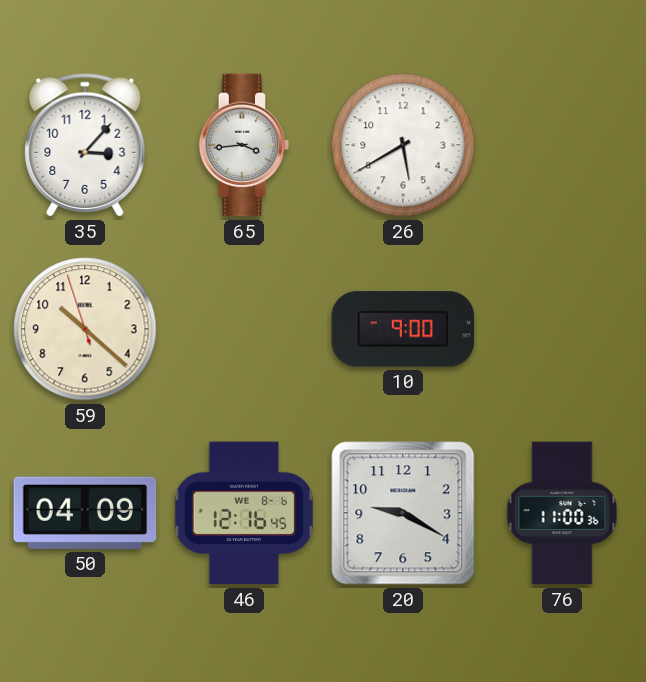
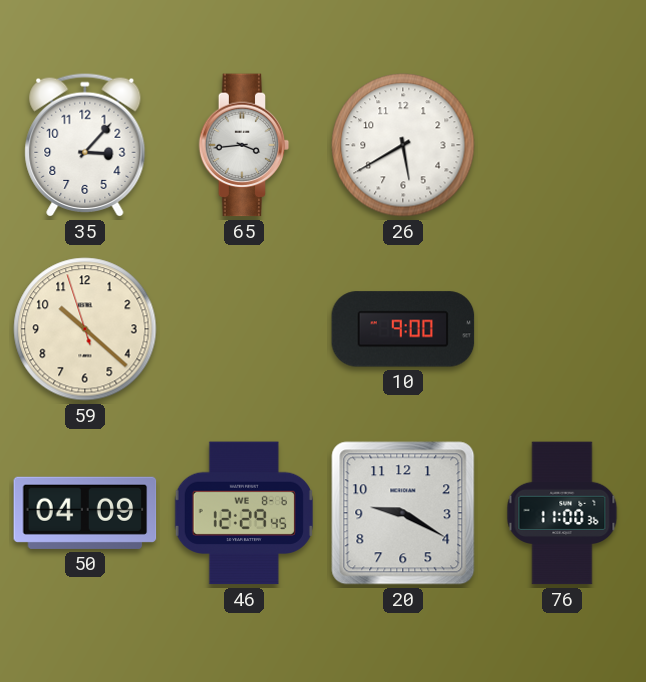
46: 12:16 -> 12:29 (244, 513)
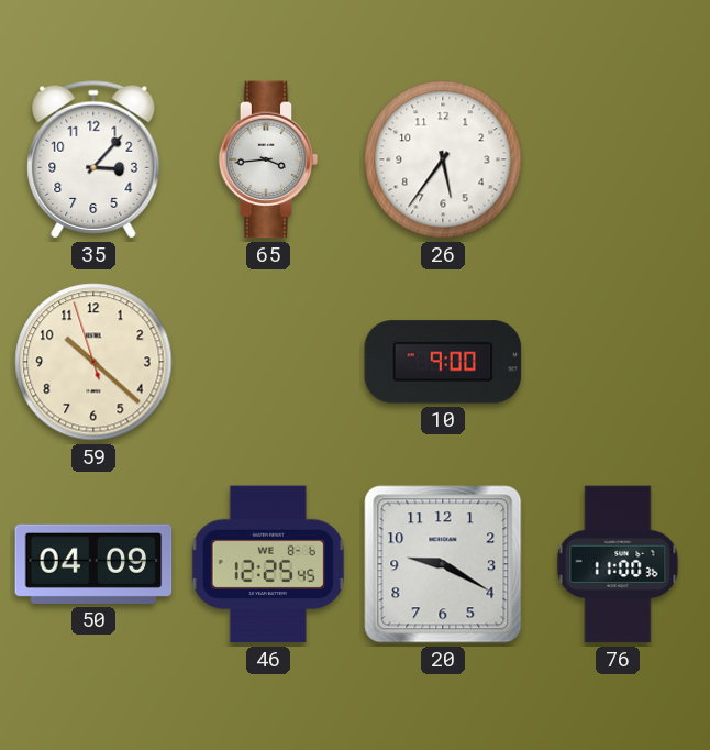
26: 5:40 -> 5:36 (443, 159)
46: 12:29 -> 12:25 (268, 564)
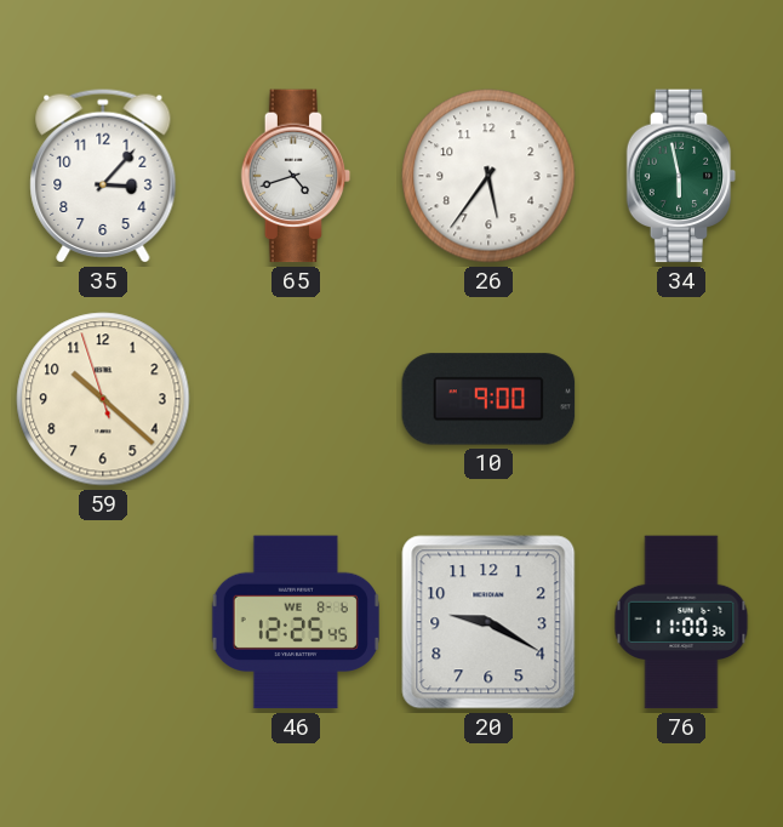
65: 3:44 -> 4:42 (296, 176)
34: none -> 5:58 (681, 176)
50: 04:09 -> none (93, 564)
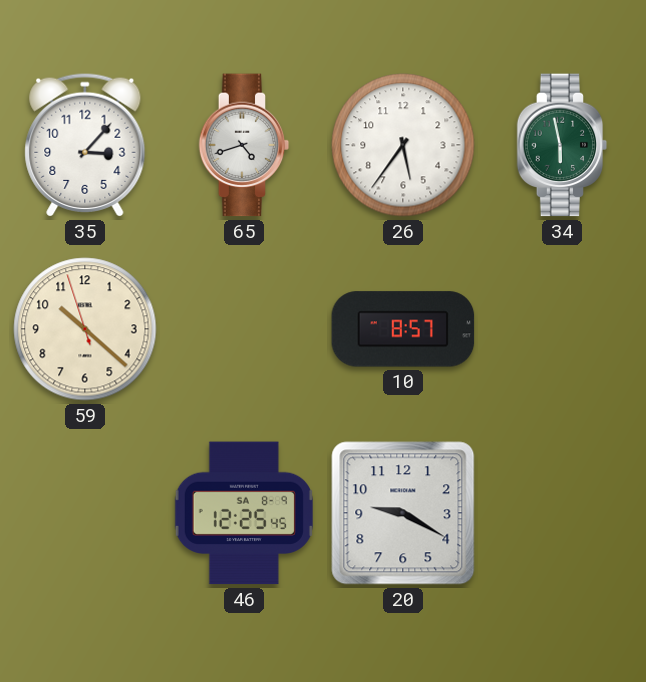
10: 9:00 -> 8:57 (403, 329)
46 date: WE 8-6 -> SA 8-9 (244, 513)
76: 11:00 -> none (681, 622)
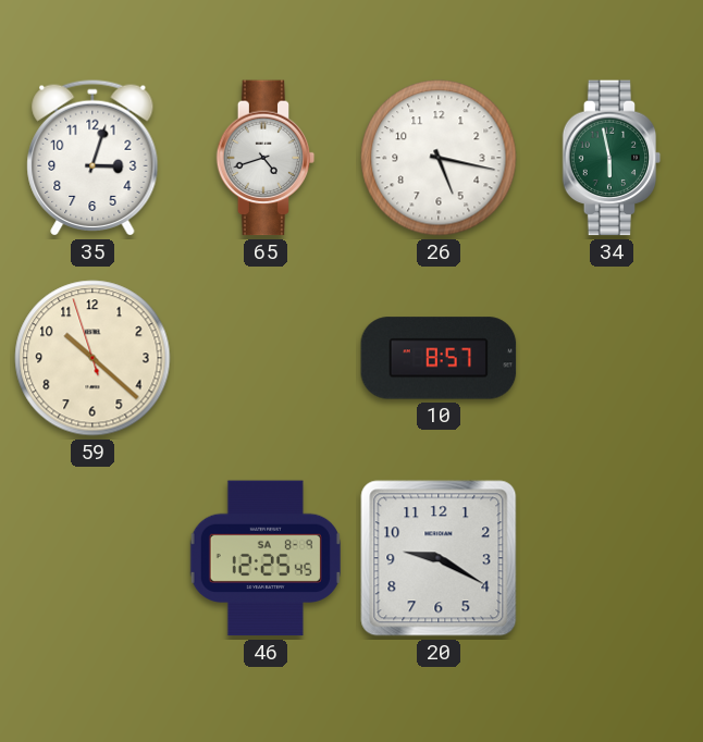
35: 3:07 -> 3:03 (92, 158)
26: 5:36 -> 5:17 (439, 158)
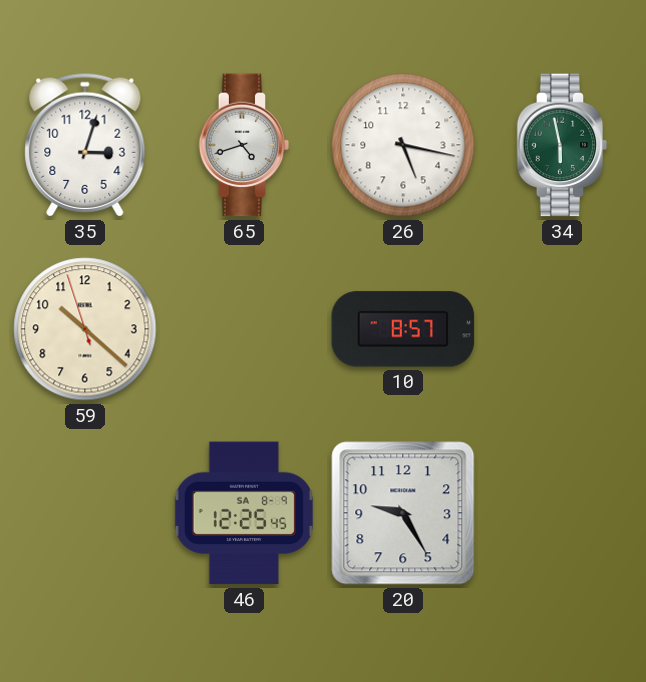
20: 9:20 -> 9:25 (403, 513)
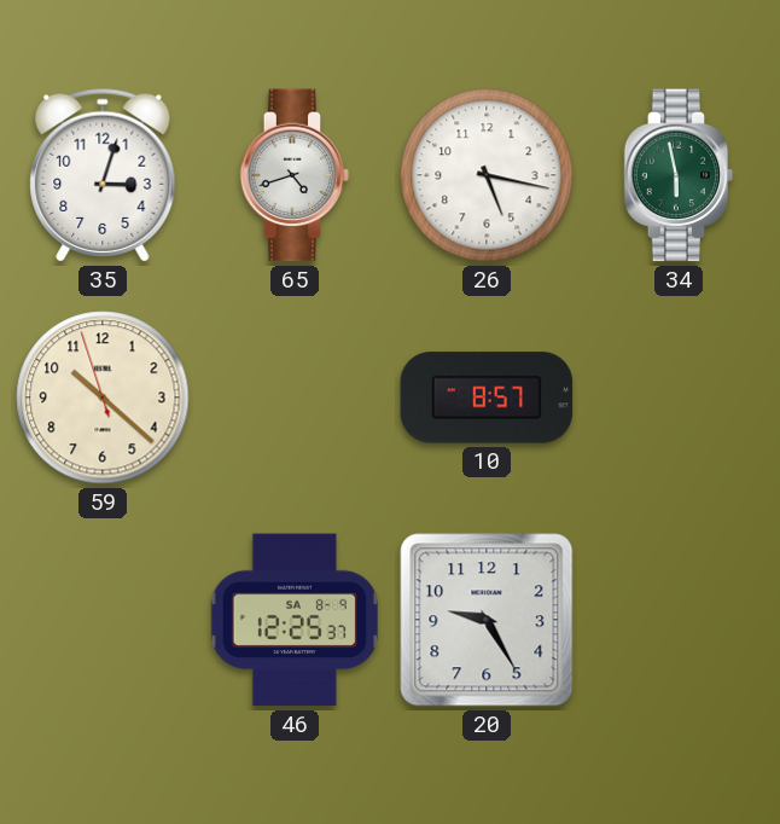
46: 12:25:45 -> 12:25:37 (295, 620)
